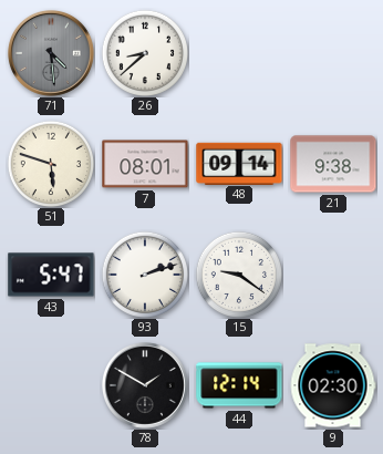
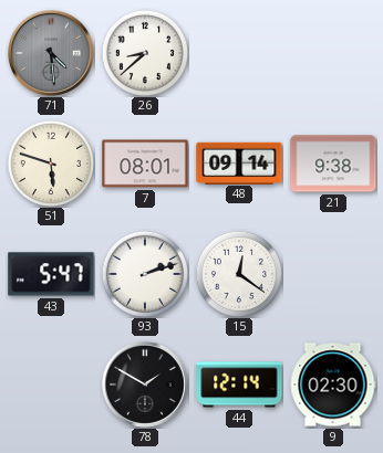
15: 9:21 -> 12:21 (238, 273)
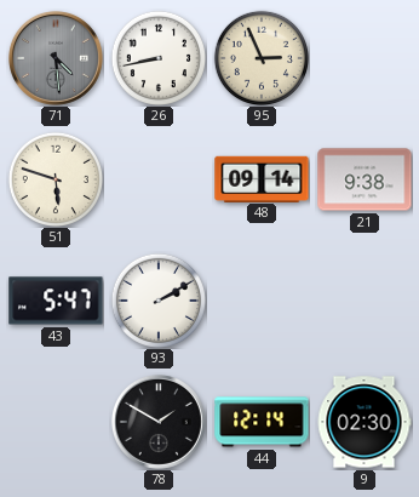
26: 8:38 -> 8:43 (157, 57)
95: none -> 2:56 (260, 57)
7: 08:01 -> none (145, 164)
93: 2:12 -> 2:10 (157, 299)
15: 12:21 -> none (238, 273)
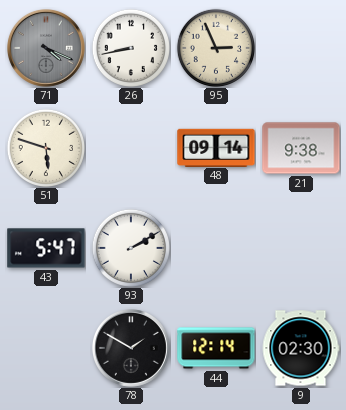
71: 4:29 -> 4:19 (46, 48)
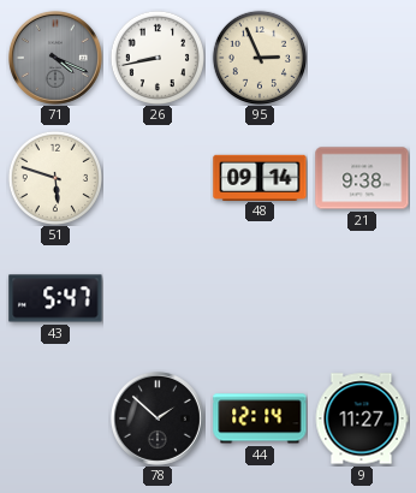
93: 2:10 -> none (130, 247)
78: 1:50 -> 1:52 (158, 418)
9: 02:30 -> 11:27 (362, 418)
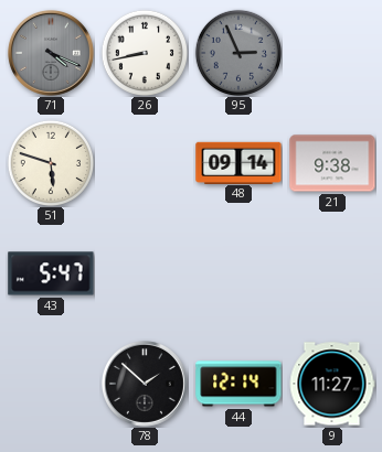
95 dial: cream -> grey (237, 52)
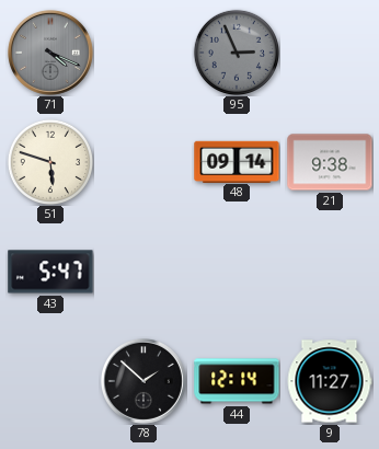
26: 8:43 -> none (144, 52)
